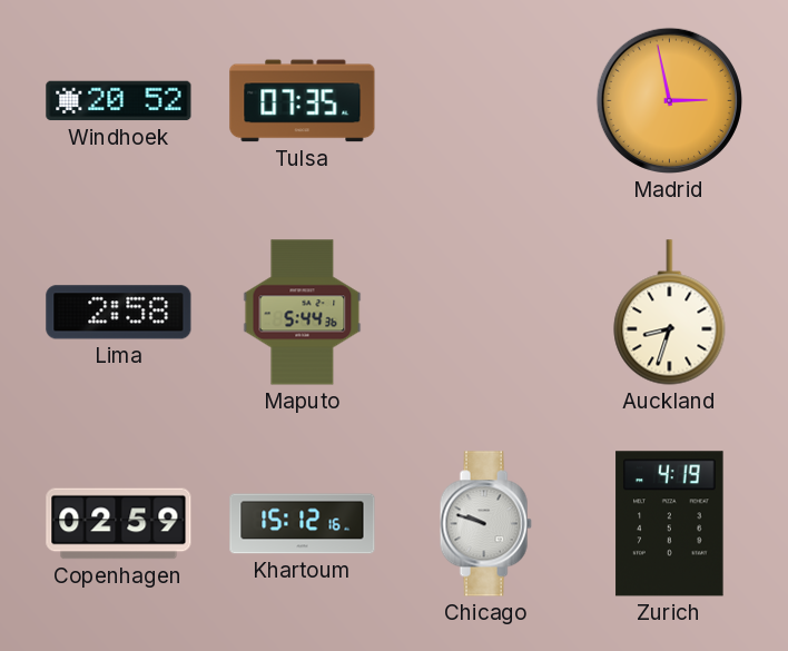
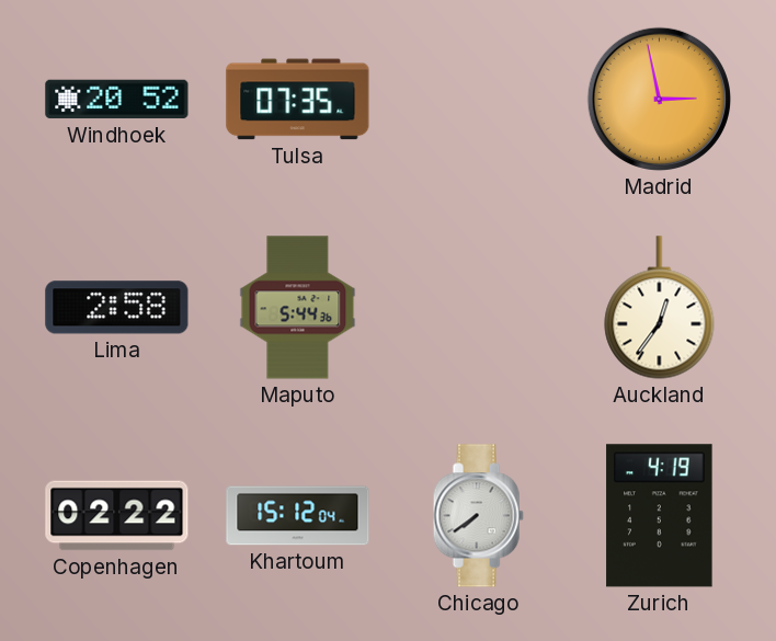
Auckland: 8:33 -> 12:36 (660, 308)
Copenhagen: 02:59 -> 02:22 (117, 516)
Khartoum: 15:12:16 -> 15:12:04 (298, 516)
Chicago: 9:48 -> 7:39 (478, 516)
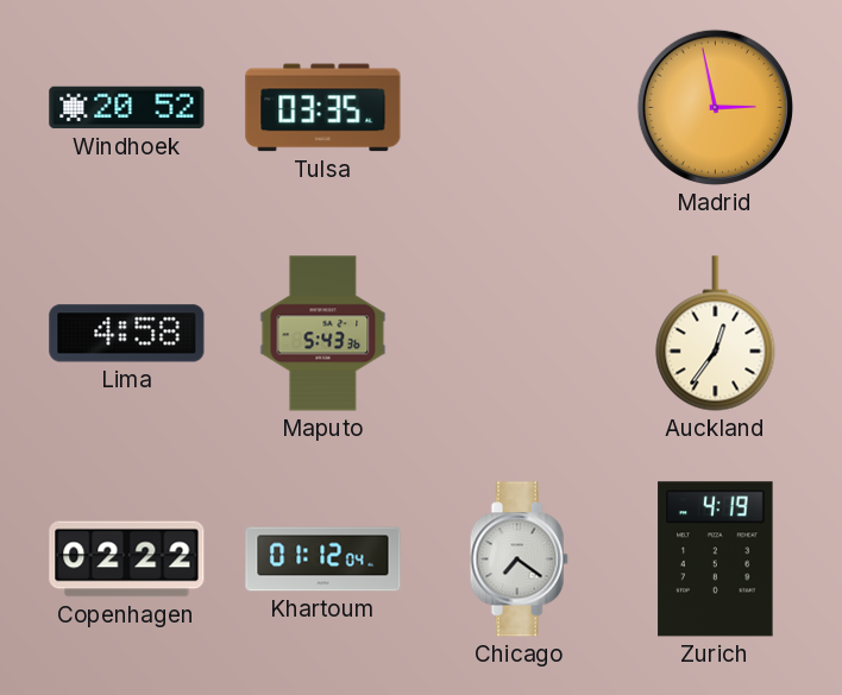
Tulsa: 07:35 -> 03:35 (323, 108)
Lima: 2:58 -> 4:58 (127, 334)
Maputo: 5:44 -> 5:43 (323, 334)
Khartoum: 15:12 -> 01:12 (323, 560)
Chicago: 7:39 -> 7:21 (519, 560)
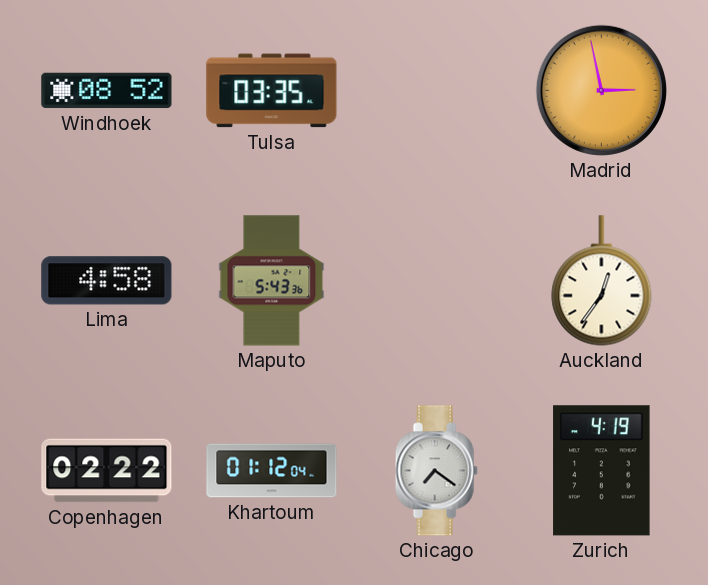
Windhoek: 20:52 -> 08:52 (107, 91)
